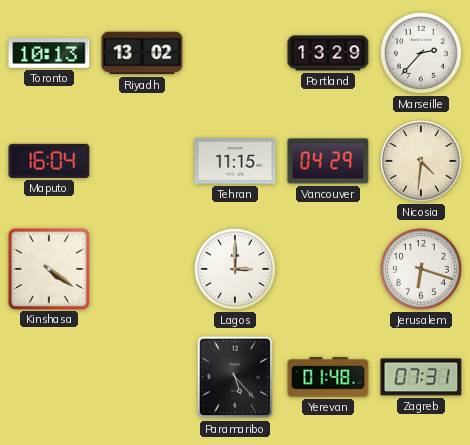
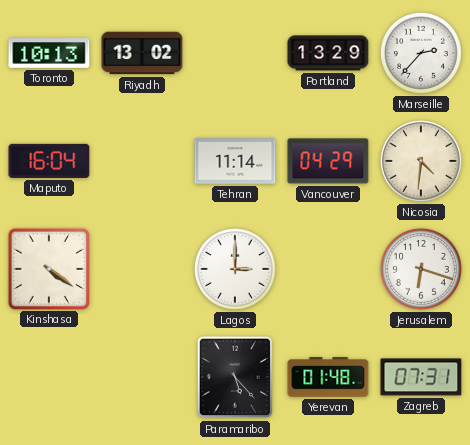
Tehran: 11:15 -> 11:14 (235, 161)
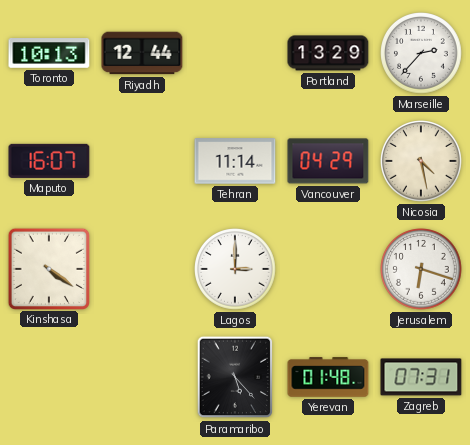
Riyadh: 13:02 -> 12:44 (142, 53)
Maputo: 16:04 -> 16:07 (49, 161)
Nicosia: 4:31 -> 4:28 (422, 162)
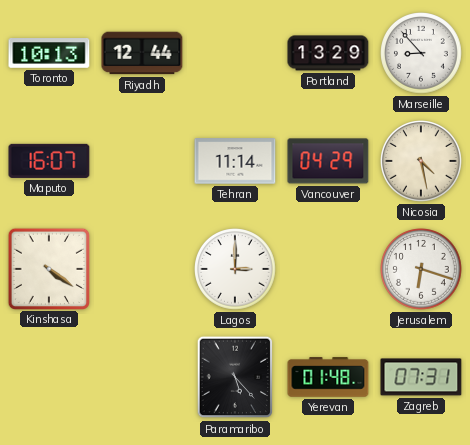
Marseille: 2:37 -> 8:53 (422, 54)
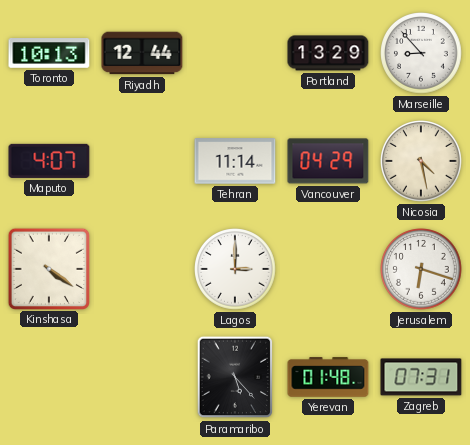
Maputo: 16:07 -> 4:07 (49, 161)
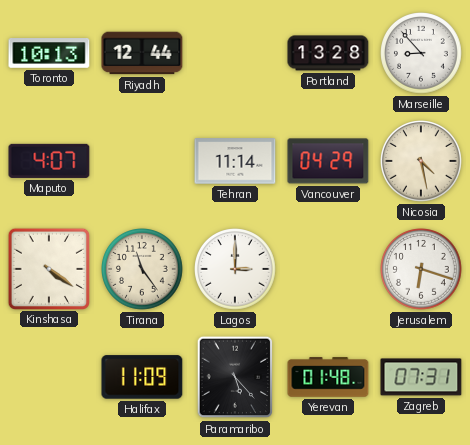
Portland: 13:29 -> 13:28 (328, 53)
Tirana: none -> 11:24 (143, 270)
Halifax: none -> 11:09 (142, 377)
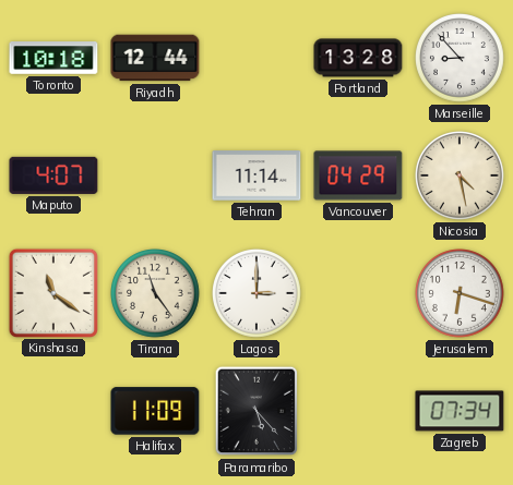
Toronto: 10:13 -> 10:18 (53, 58)
Kinshasa: 4:21 -> 11:21 (52, 292)
Yerevan: 01:48 -> none (328, 377)
Zagreb: 07:31 -> 07:34 (460, 411)
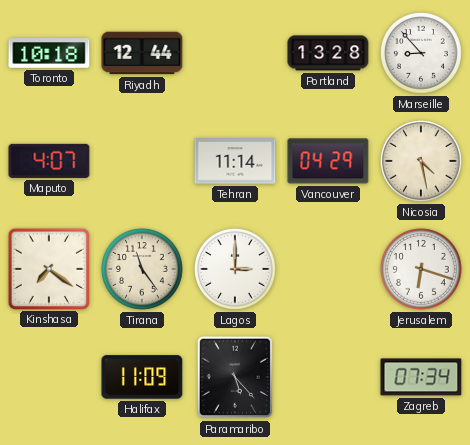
Kinshasa: 11:21 -> 7:21 (48, 268)
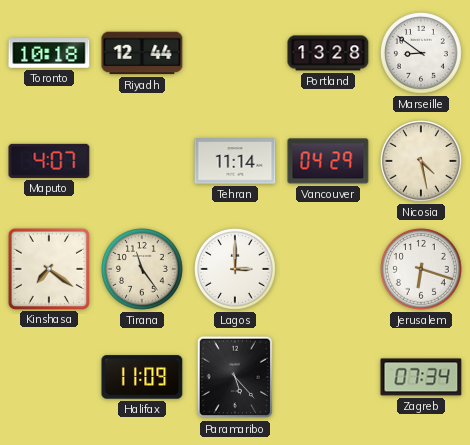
Marseille: 8:53 -> 8:51 (422, 54)
